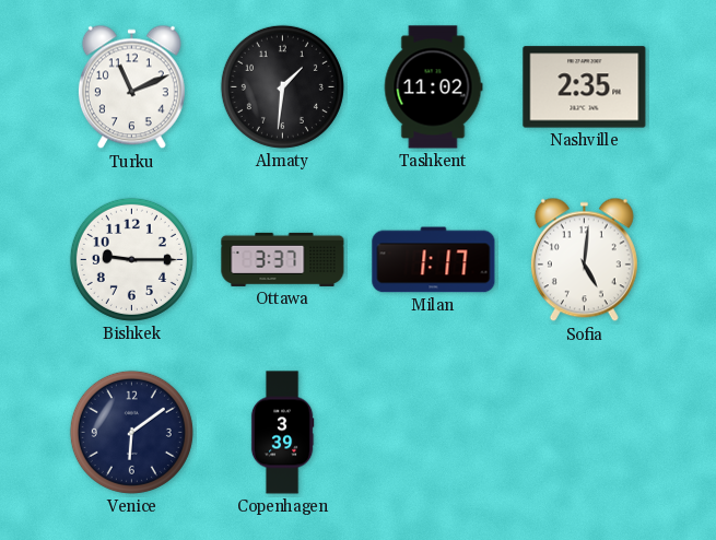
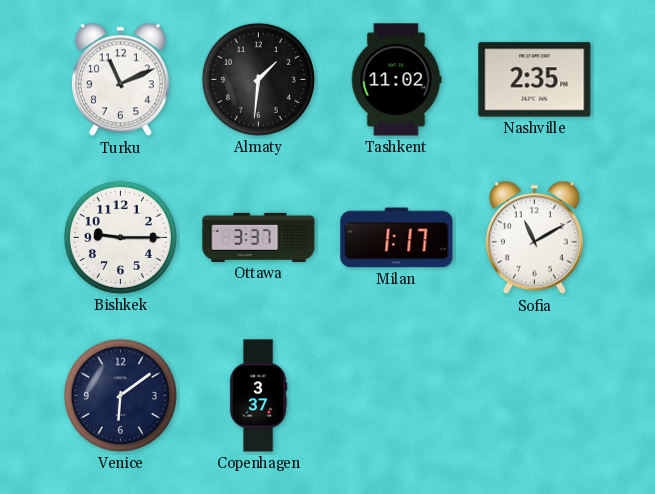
Sofia: 5:01 -> 11:10 (534, 238)
Copenhagen: 3:39 -> 3:37 (258, 396)
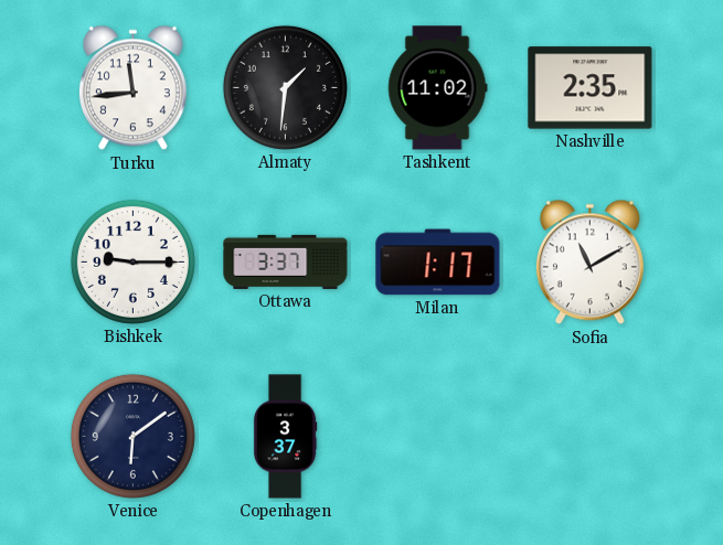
Turku: 11:11 -> 11:44 (132, 88)
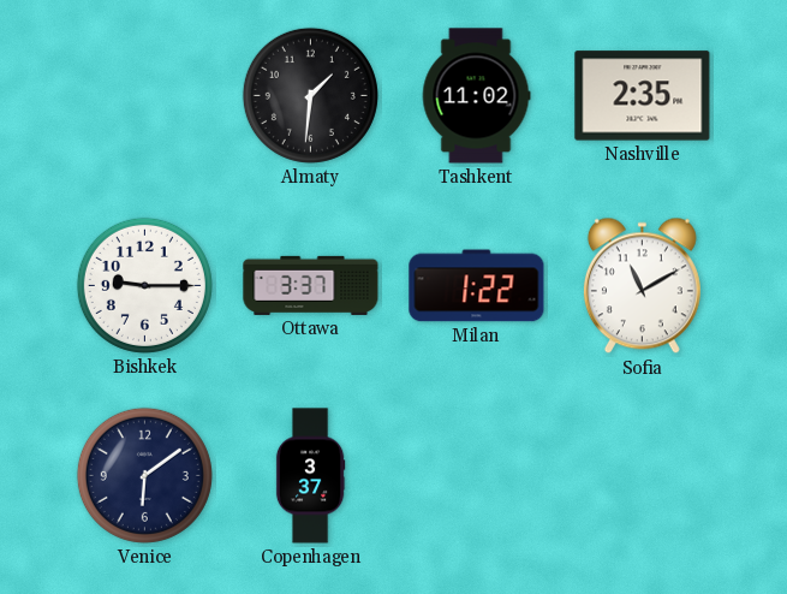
Turku: 11:44 -> none (132, 88)
Milan: 1:17 -> 1:22 (477, 286)
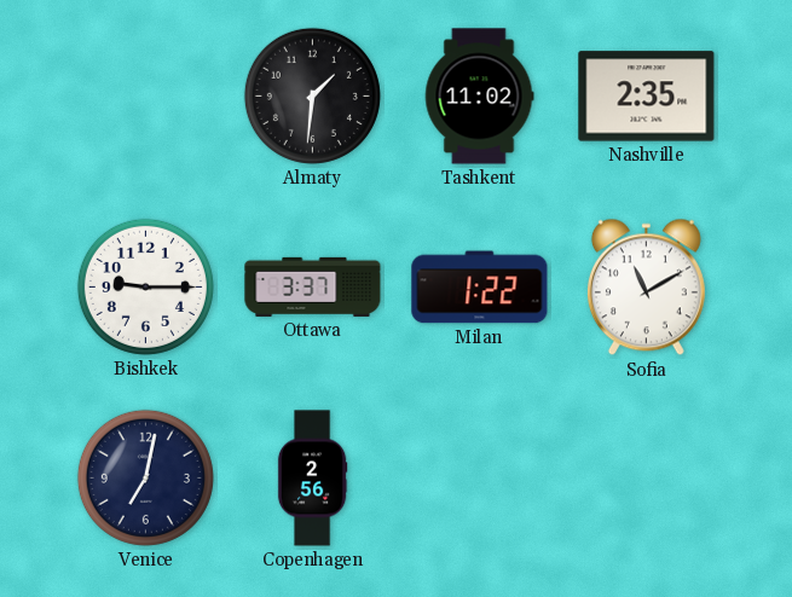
Venice: 6:09 -> 7:02 (145, 477)
Copenhagen: 3:37 -> 2:56 (312, 479)
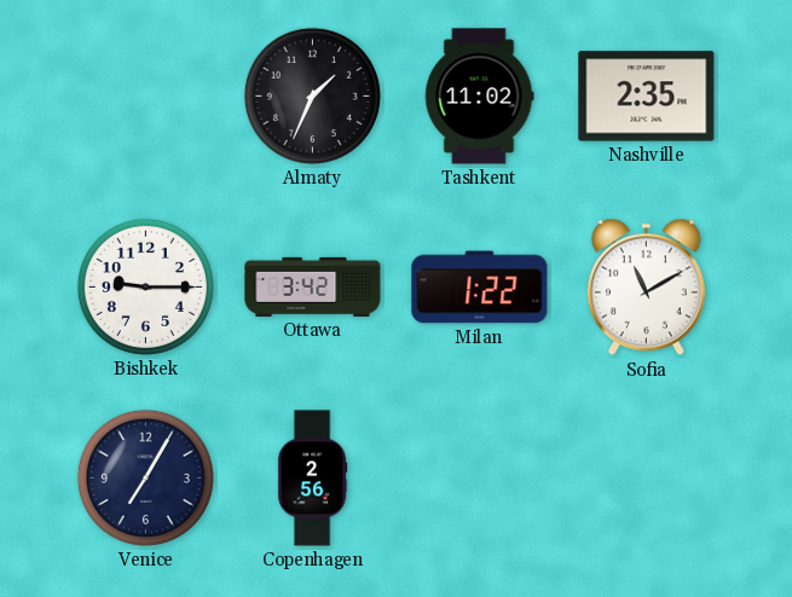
Almaty: 1:31 -> 1:34 (312, 95)
Ottawa: 3:37 -> 3:42 (313, 286)
Venice: 7:02 -> 7:05 (145, 477)
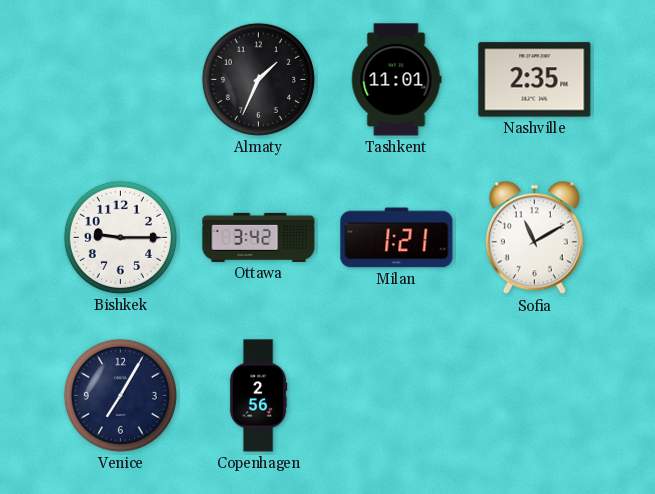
Tashkent: 11:02 -> 11:01 (396, 80)
Milan: 1:22 -> 1:21 (397, 238)
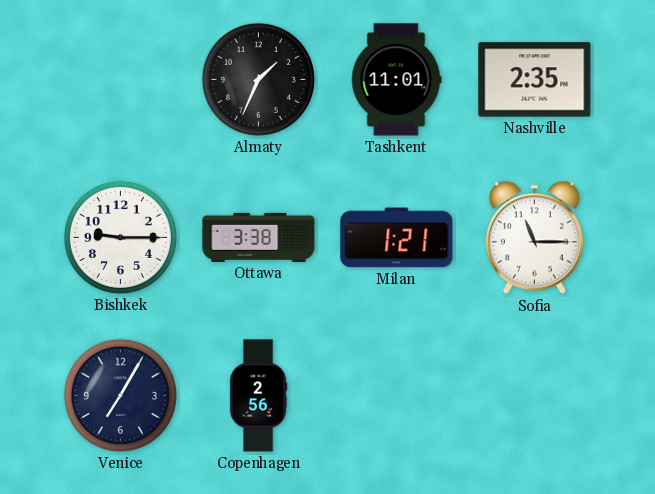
Ottawa: 3:42 -> 3:38 (259, 237)
Sofia: 11:10 -> 11:15 (534, 238)
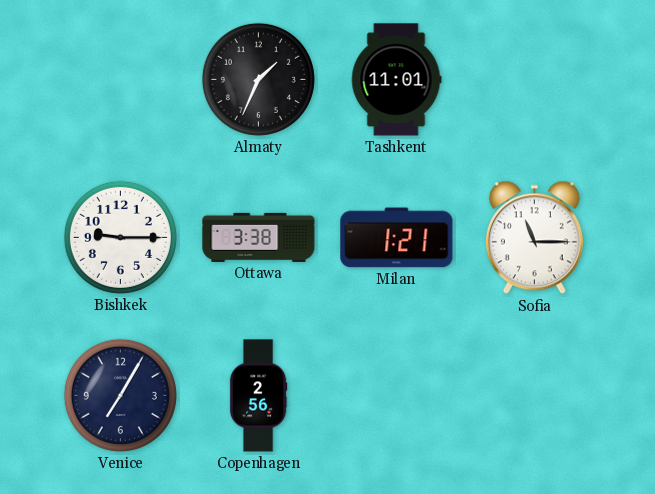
Nashville: 2:35 -> none (535, 80)
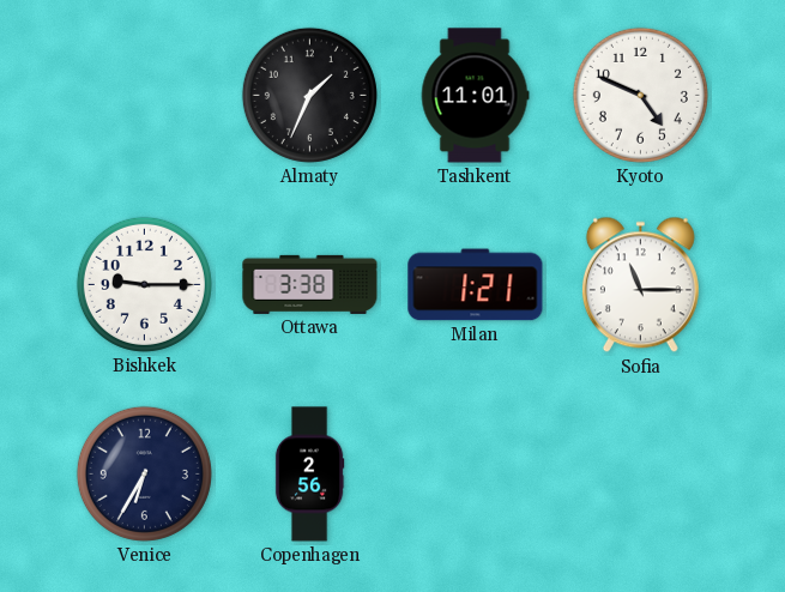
Kyoto: none -> 4:49 (640, 95)
Venice: 7:05 -> 6:35 (144, 473)
